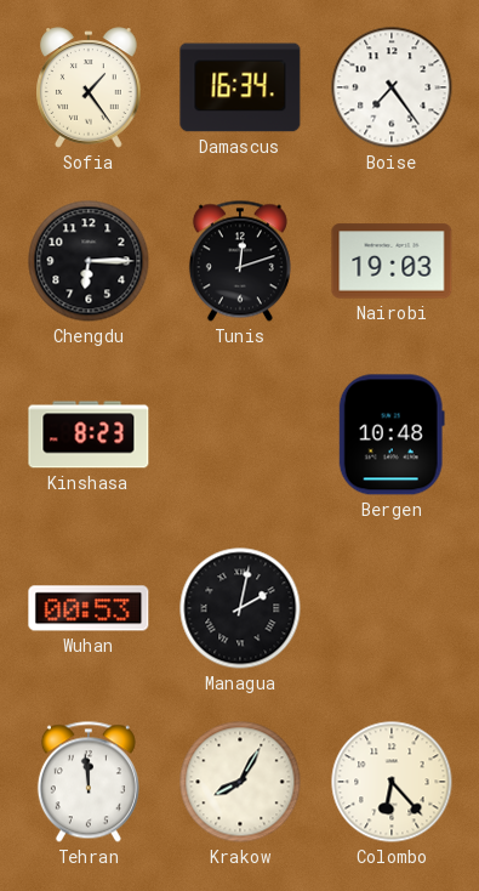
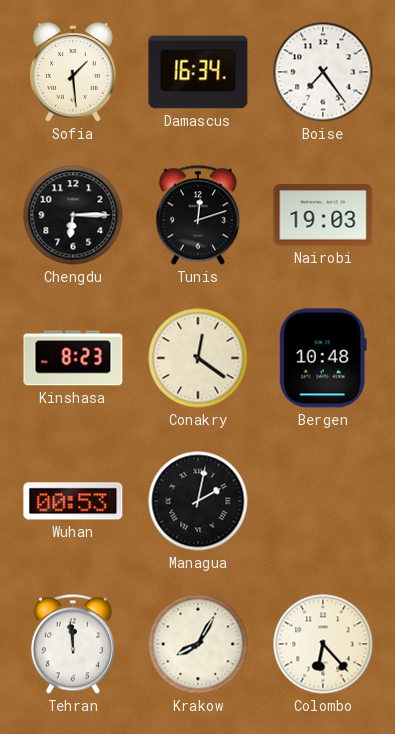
Sofia: 1:24 -> 1:29 (74, 72)
Conakry: none -> 12:21 (198, 358)
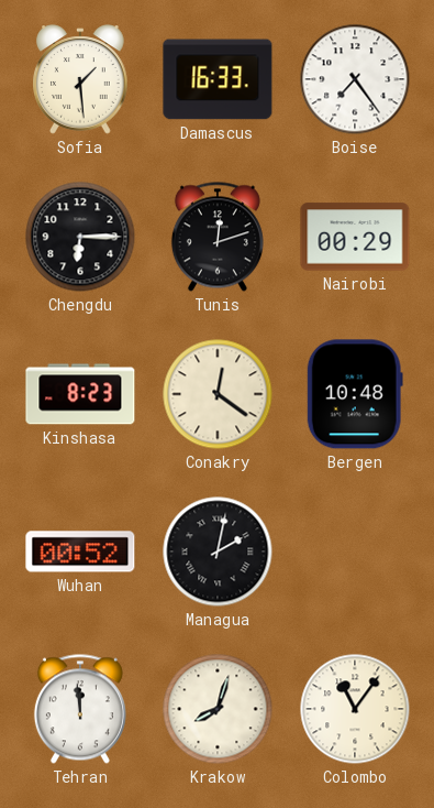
Damascus: 16:34 -> 16:33 (218, 79)
Nairobi: 19:03 -> 00:29 (355, 237)
Wuhan: 00:53 -> 00:52 (80, 552)
Krakow: 8:05 -> 8:03 (218, 709)
Colombo: 6:23 -> 11:06 (355, 709)
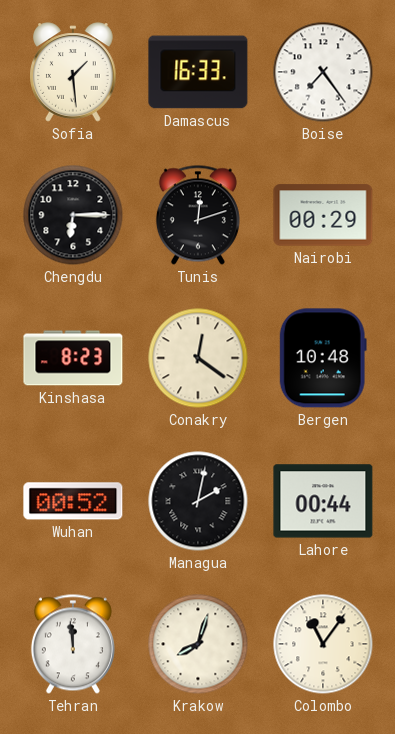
Lahore: none -> 00:44 (323, 501)
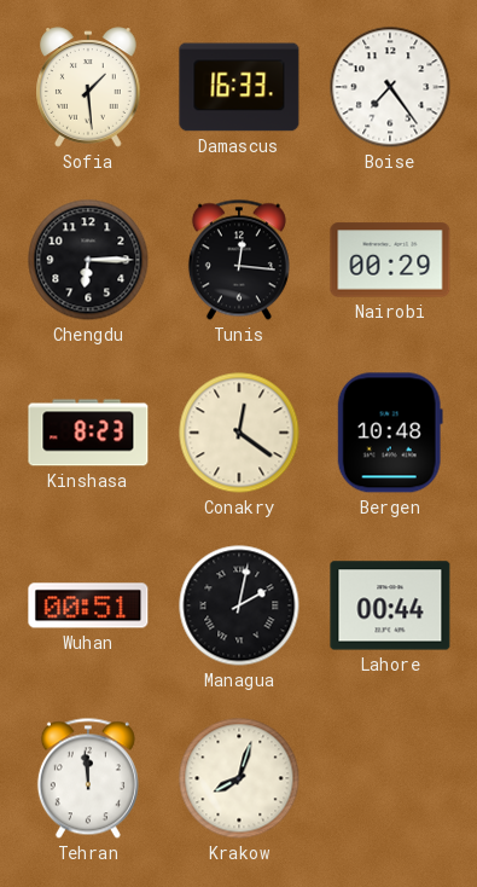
Tunis: 12:12 -> 12:16 (239, 260)
Wuhan: 00:52 -> 00:51 (88, 605)
Colombo: 11:06 -> none (323, 644)
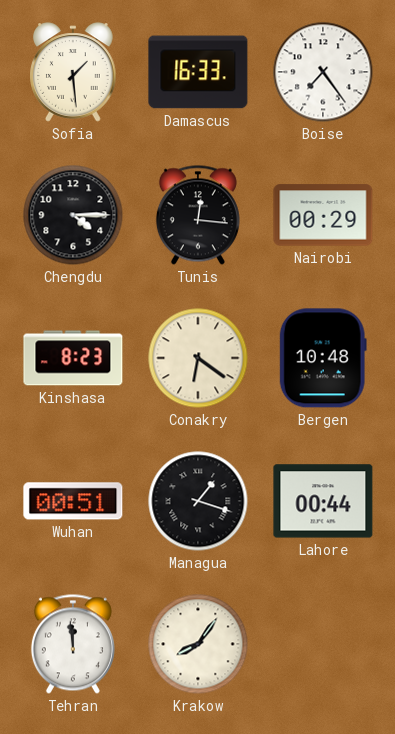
Chengdu: 6:15 -> 4:15 (73, 215)
Conakry: 12:21 -> 6:21 (198, 358)
Managua: 2:02 -> 1:18 (198, 501)
Krakow: 8:03 -> 8:06 (198, 644)
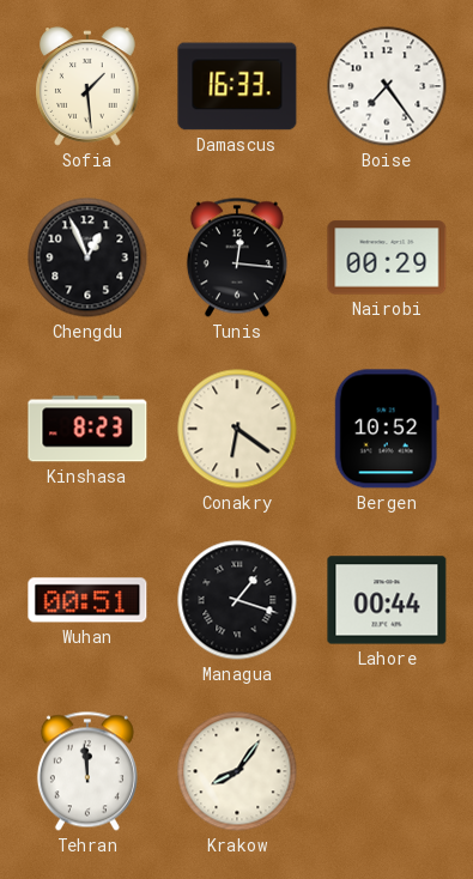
Chengdu: 4:15 -> 12:56 (87, 257)
Bergen: 10:48 -> 10:52 (387, 429)
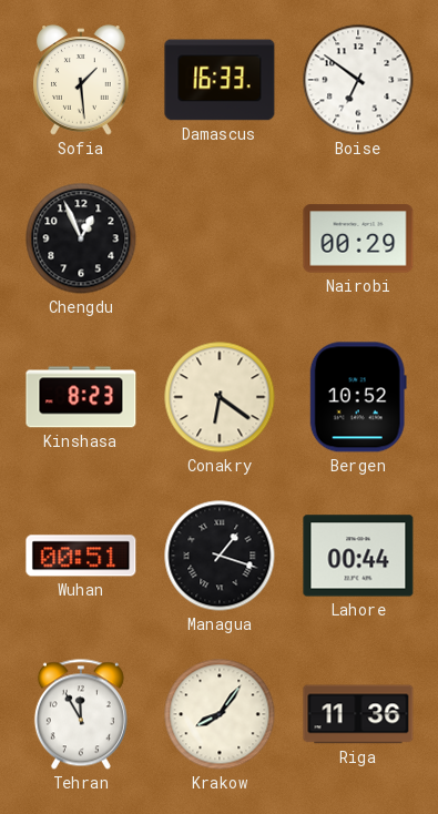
Boise: 7:24 -> 6:51 (358, 80)
Tunis: 12:16 -> none (237, 257)
Tehran: 11:59 -> 11:55 (81, 714)
Riga: none -> 11:36 (358, 714)
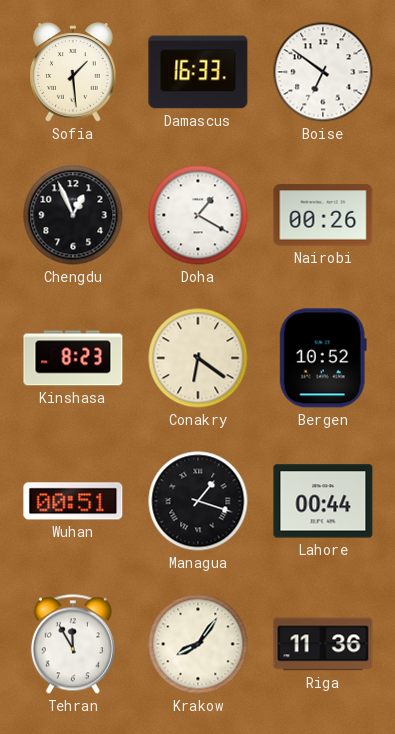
Doha: none -> 1:20 (198, 215)
Nairobi: 00:29 -> 00:26 (323, 215)
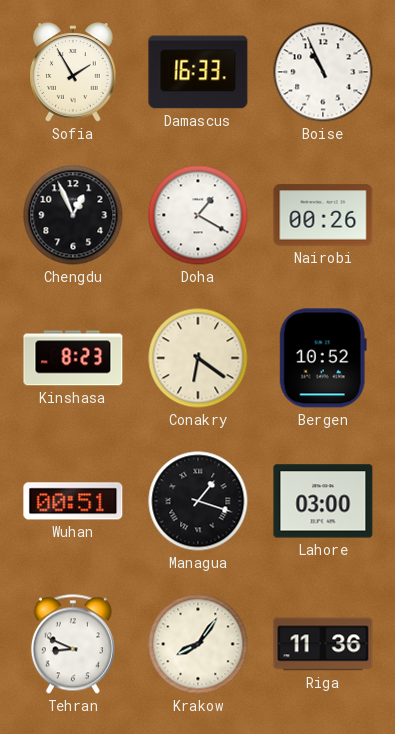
Sofia: 1:29 -> 1:55 (74, 72)
Boise: 6:51 -> 10:56 (323, 72)
Lahore: 00:44 -> 03:00 (323, 501)
Tehran: 11:55 -> 8:49 (73, 644)
